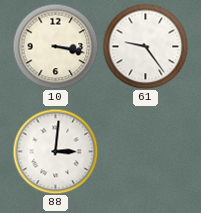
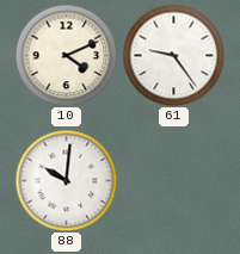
10: 3:17 -> 4:11 (66, 55)
88: 3:01 -> 10:01 (66, 180)
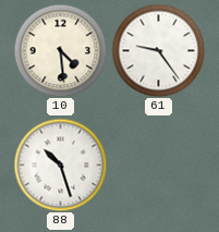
10: 4:11 -> 4:29 (60, 50)
88: 10:01 -> 10:27 (60, 164)
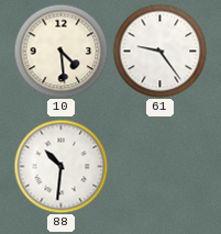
88: 10:27 -> 10:31 (60, 166)
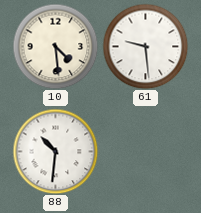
61: 9:24 -> 9:29 (145, 46)
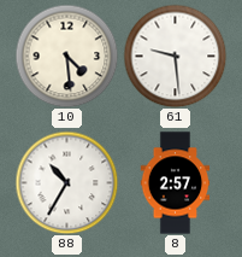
88: 10:31 -> 10:35 (66, 182)
8: none -> 2:57 (176, 183)
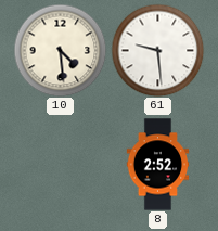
88: 10:35 -> none (66, 182)
8: 2:57 -> 2:52 (158, 165)
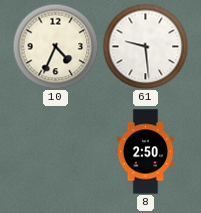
10: 4:29 -> 4:34 (55, 46)
8: 2:52 -> 2:50 (146, 152)
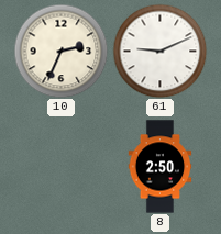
10: 4:34 -> 2:34 (60, 51)
61: 9:29 -> 9:11 (159, 51)
